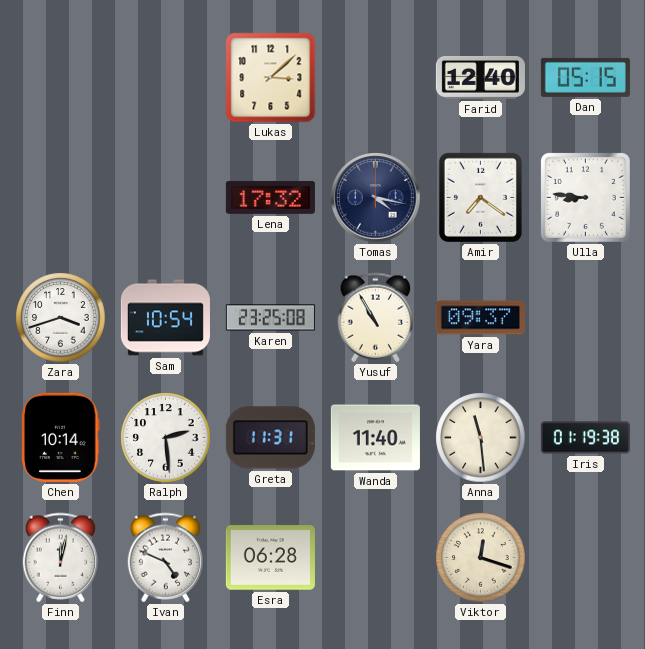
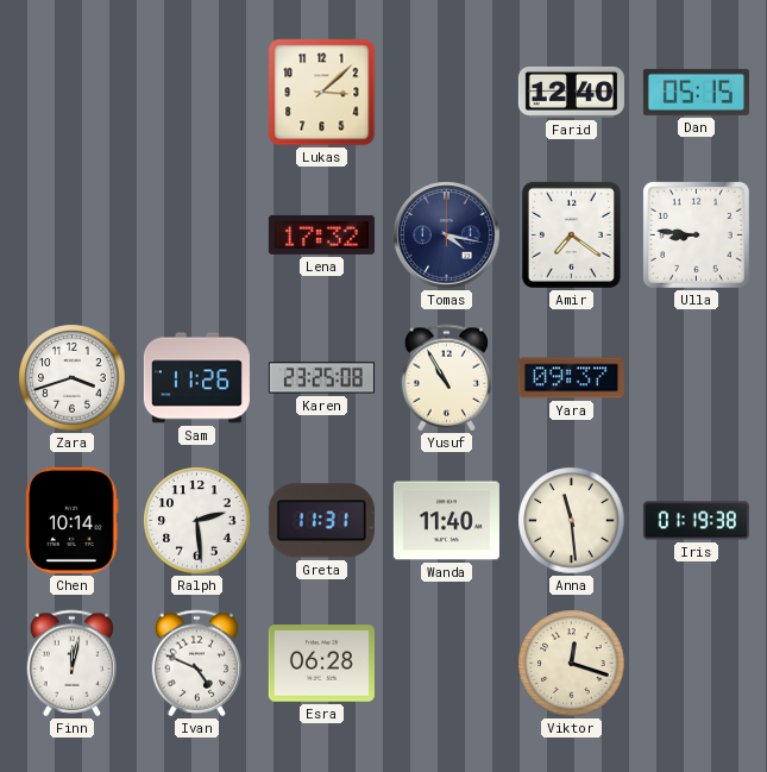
Sam: 10:54 -> 11:26 (196, 378)
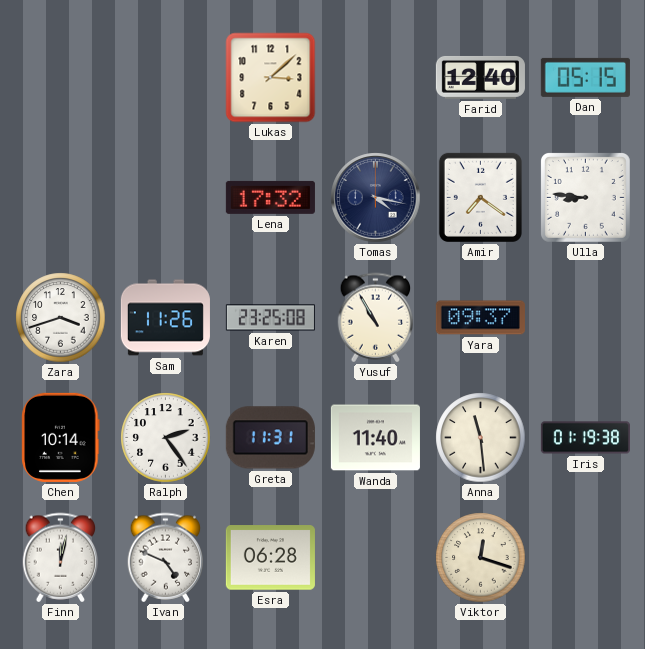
Ralph: 2:29 -> 2:24 (166, 438)
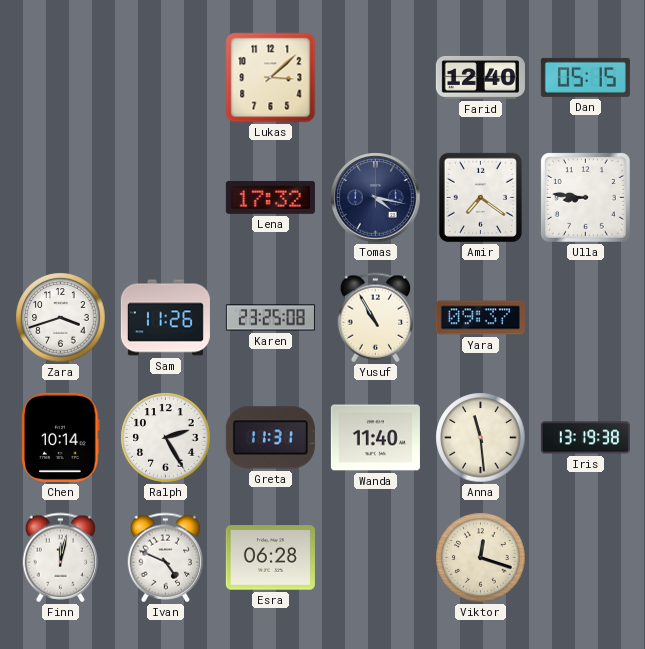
Ralph: 2:24 -> 2:25 (166, 438)
Iris: 01:19 -> 13:19 (585, 438)
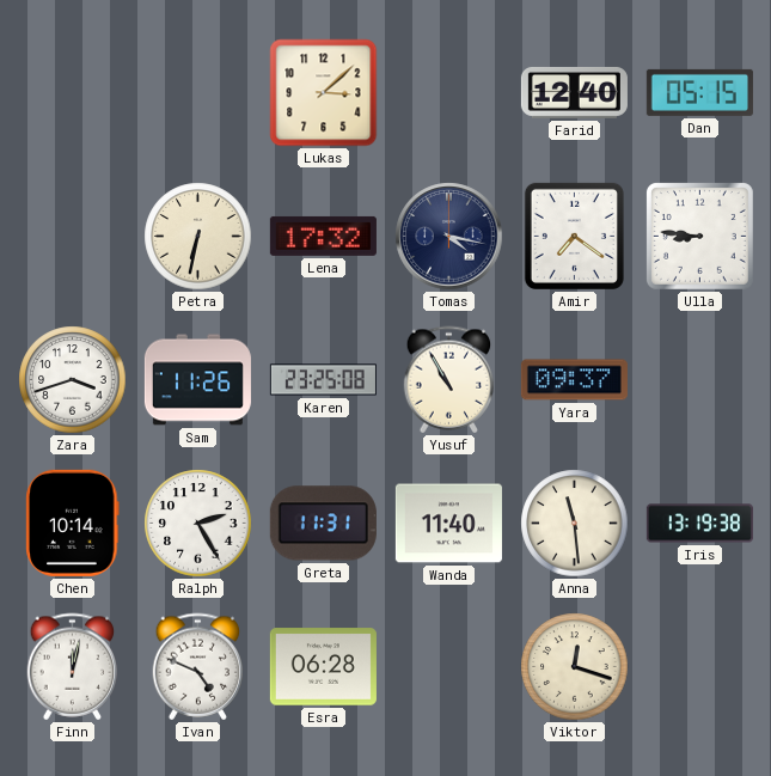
Petra: none -> 6:32 (198, 237)
